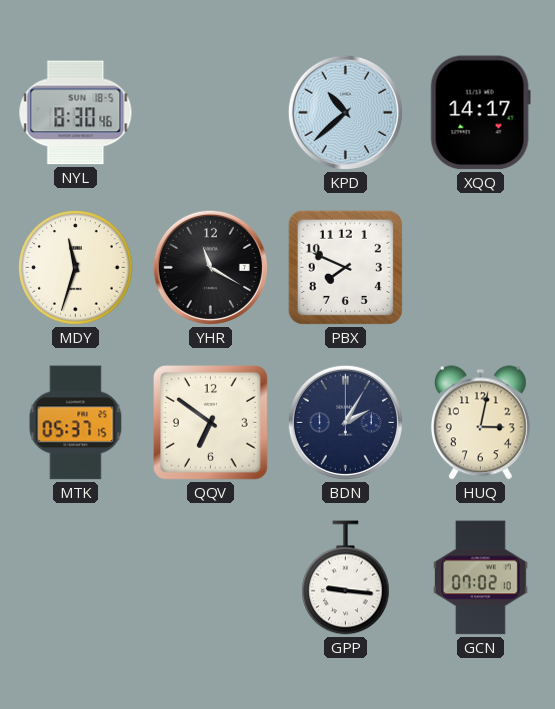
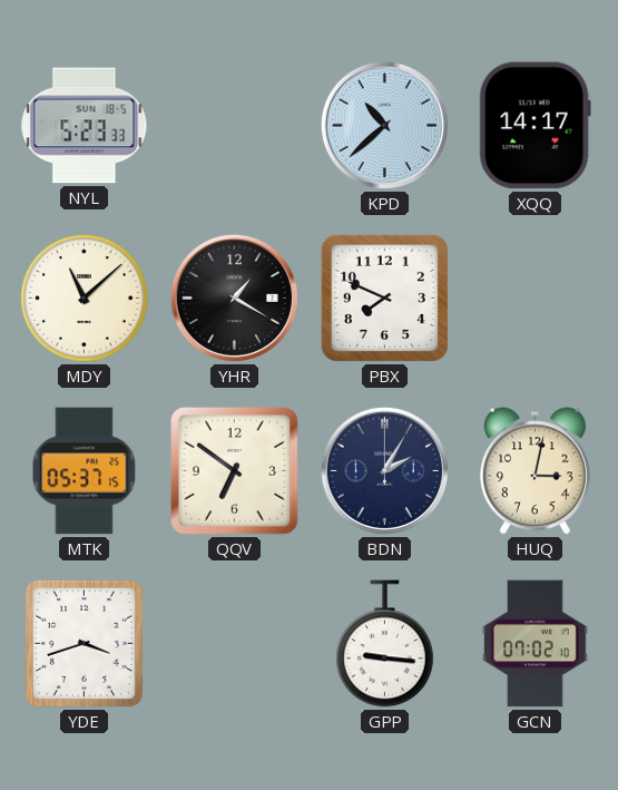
NYL: 8:30 -> 5:23 (85, 126)
MDY: 11:33 -> 11:08 (85, 299)
YHR: 11:20 -> 1:20 (234, 298)
YDE: none -> 3:42 (84, 643)
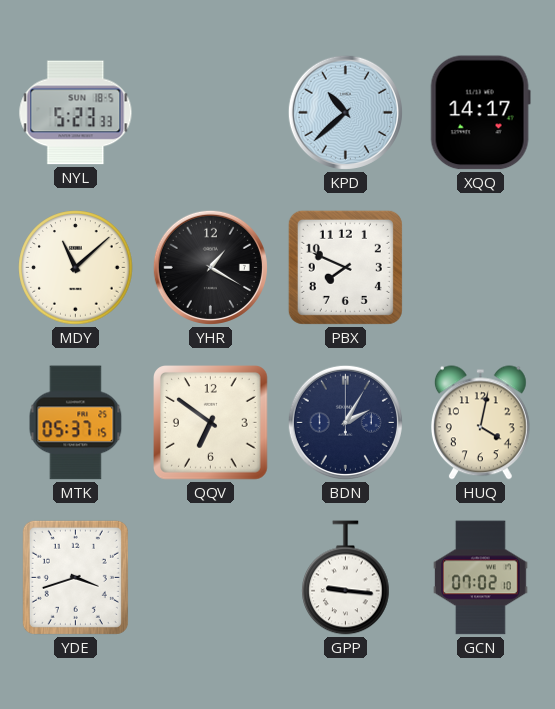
HUQ: 3:02 -> 4:02 (480, 423)
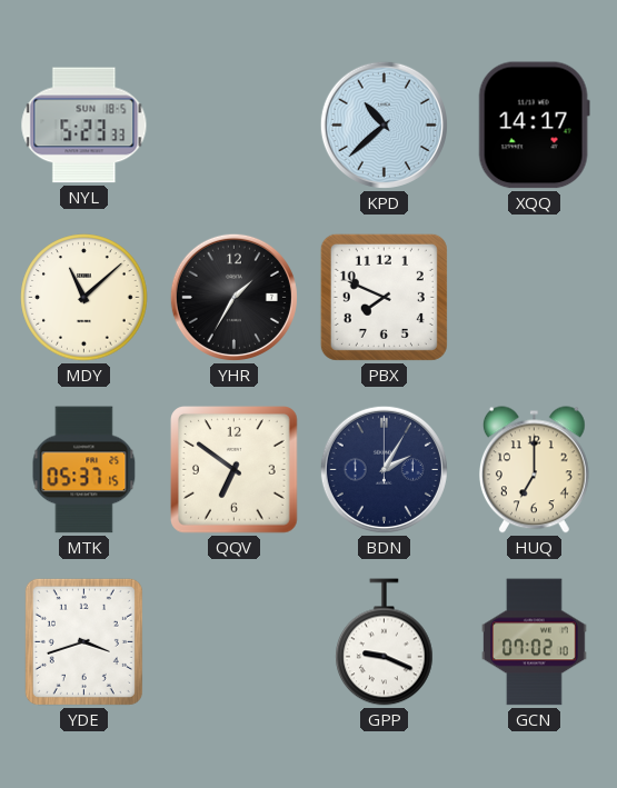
YHR: 1:20 -> 1:35 (233, 297)
HUQ: 4:02 -> 7:00 (534, 470)
GPP: 9:16 -> 9:19 (385, 642)
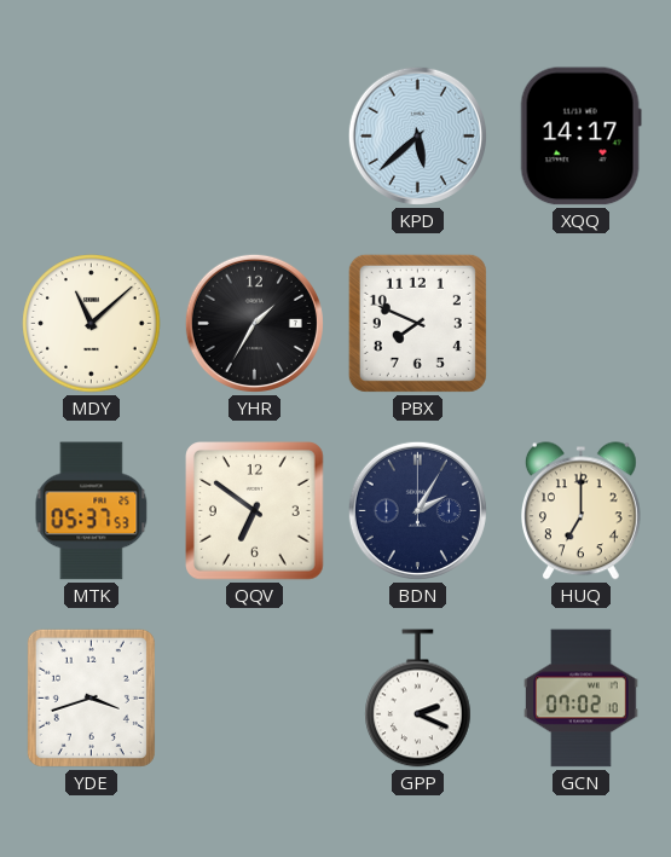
NYL: 5:23 -> none (84, 126)
KPD: 10:38 -> 5:38 (417, 135)
MTK: 05:37:15 -> 05:37:53 (92, 511)
GPP: 9:19 -> 2:19 (418, 699)
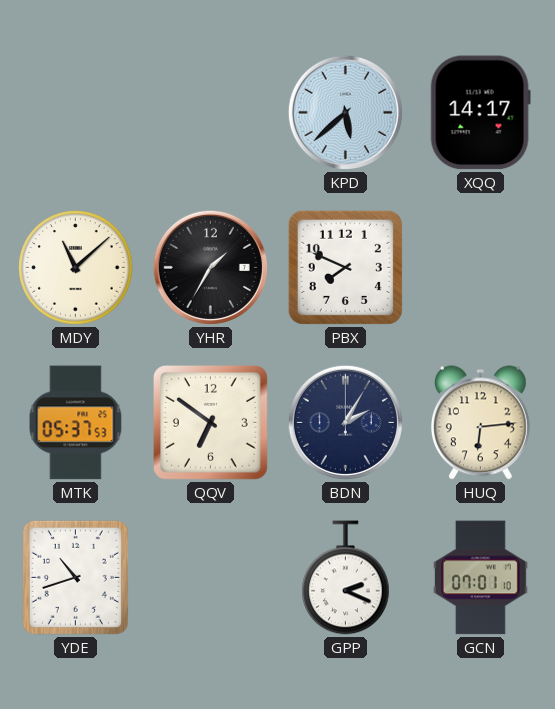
HUQ: 7:00 -> 6:14 (480, 423)
YDE: 3:42 -> 10:42 (75, 577)
GCN: 07:02 -> 07:01 (481, 578)
